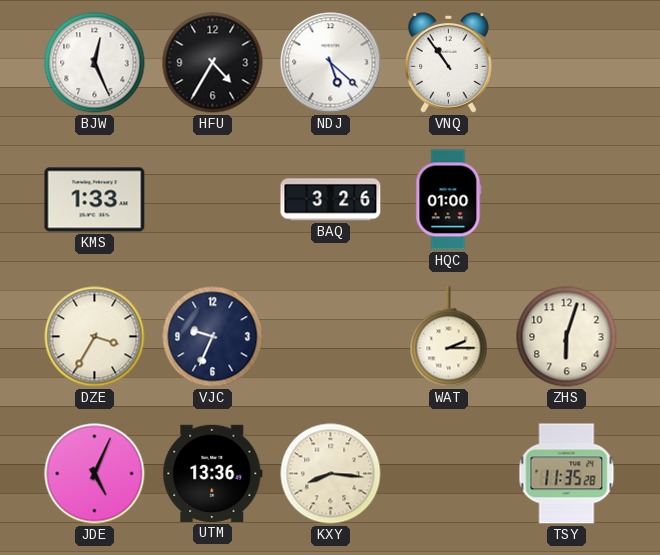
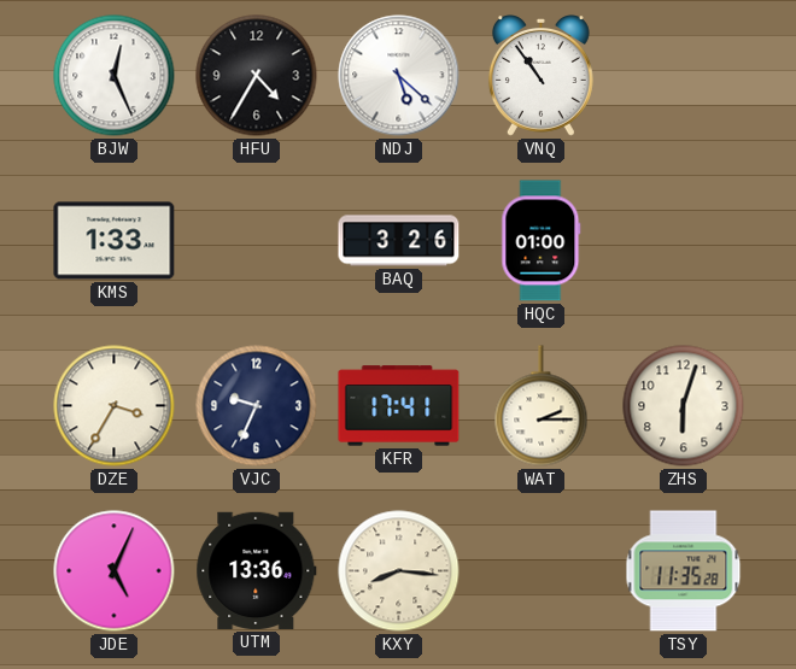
KFR: none -> 17:41 (399, 406)
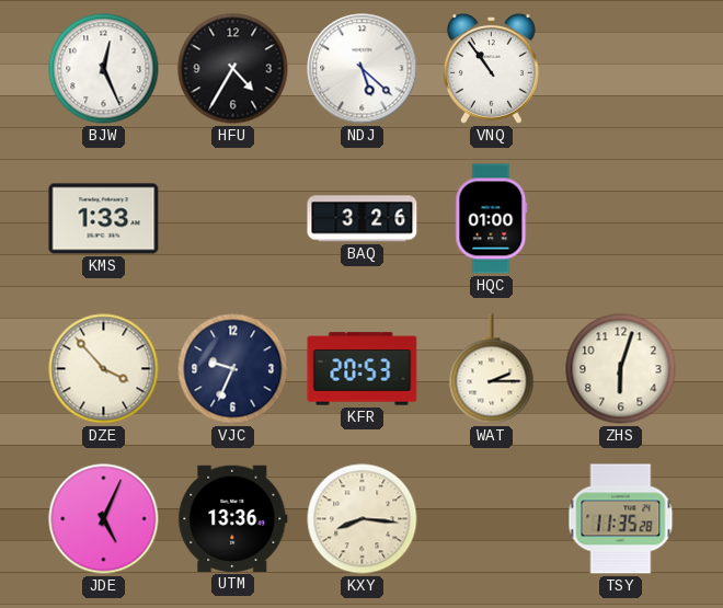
DZE: 3:35 -> 3:53 (104, 369)
KFR: 17:41 -> 20:53 (363, 369)
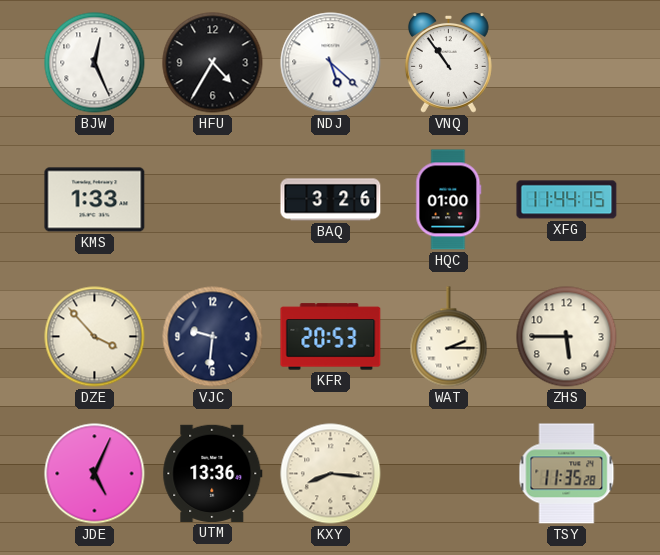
XFG: none -> 11:44 (567, 200)
VJC: 9:34 -> 9:31 (213, 337)
ZHS: 6:03 -> 5:45 (567, 337)
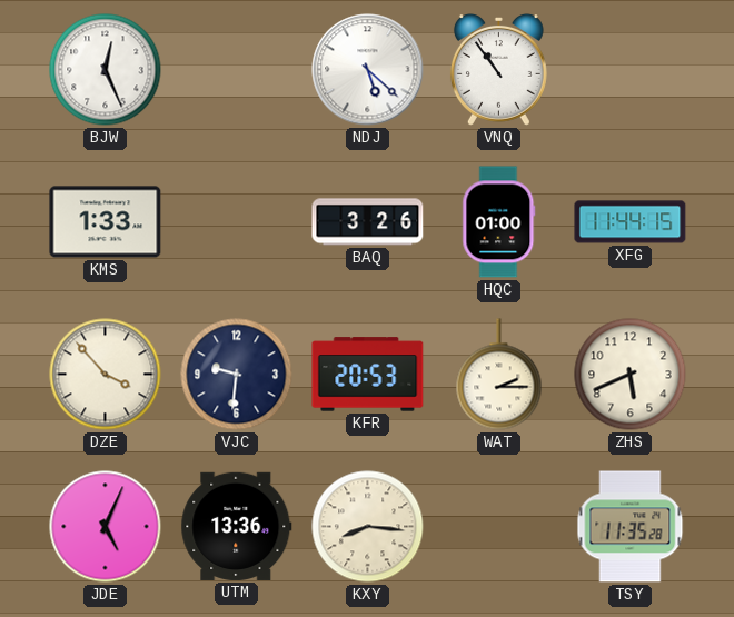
HFU: 4:35 -> none (213, 63)
ZHS: 5:45 -> 5:41 (631, 375)
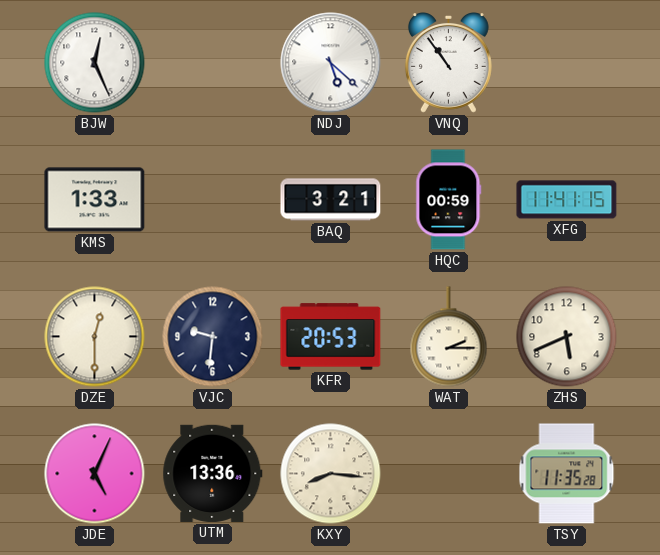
BAQ: 3:26 -> 3:21 (331, 200)
HQC: 01:00 -> 00:59 (449, 200)
XFG: 11:44 -> 11:41 (567, 200)
DZE: 3:53 -> 12:30 (95, 337)
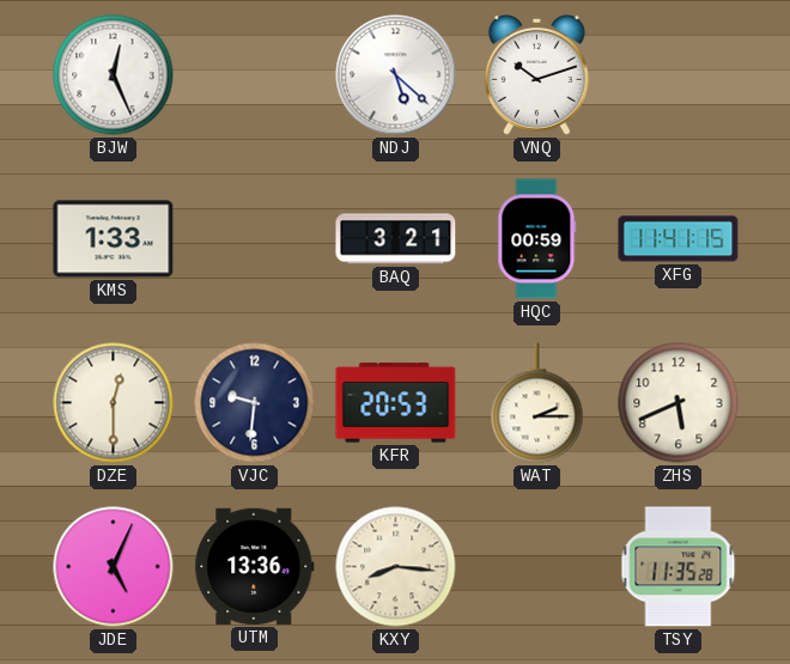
VNQ: 10:54 -> 10:12 (536, 75)
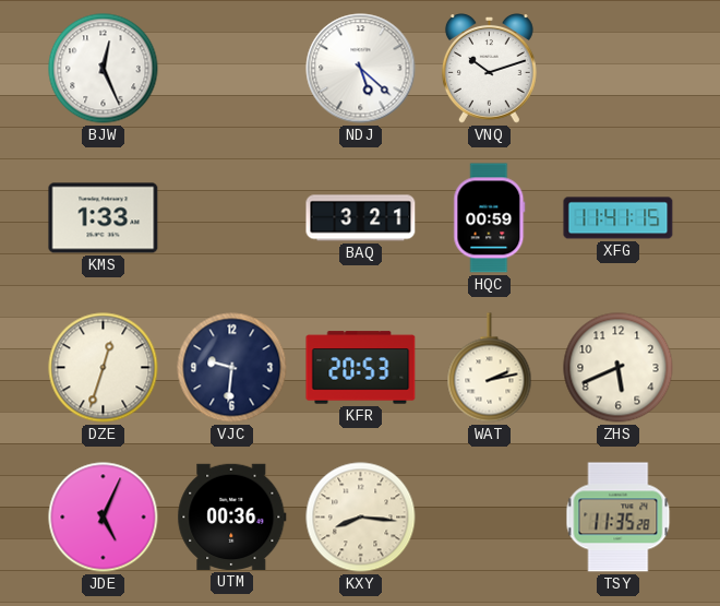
DZE: 12:30 -> 12:33 (104, 368)
WAT: 2:15 -> 2:13 (490, 368)
UTM: 13:36 -> 00:36 (232, 516)
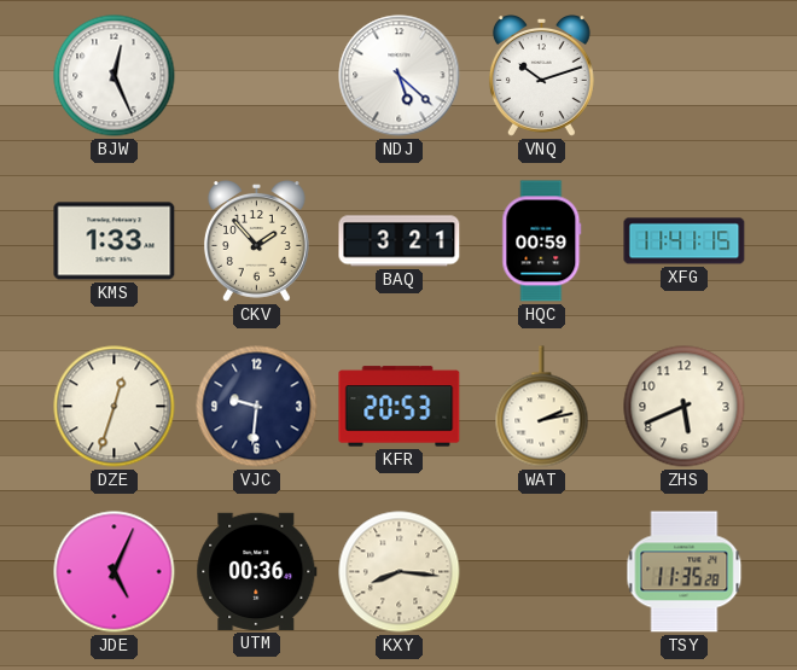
CKV: none -> 1:53 (256, 241)
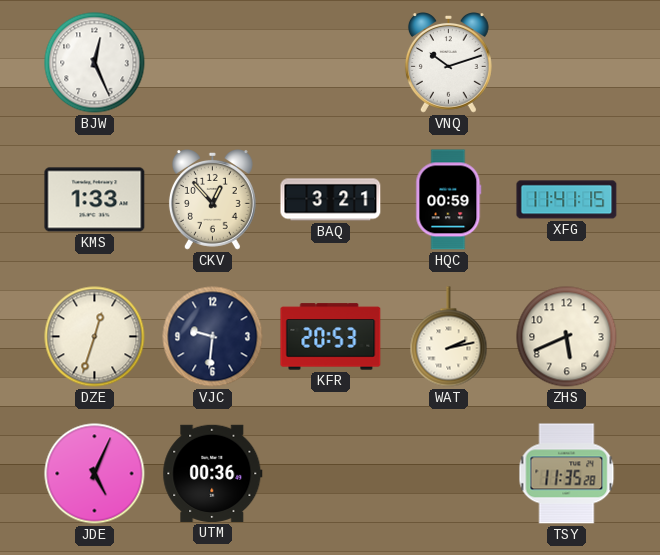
NDJ: 5:22 -> none (400, 76)
CKV: 1:53 -> 12:53 (212, 200)
KXY: 8:16 -> none (400, 572)
